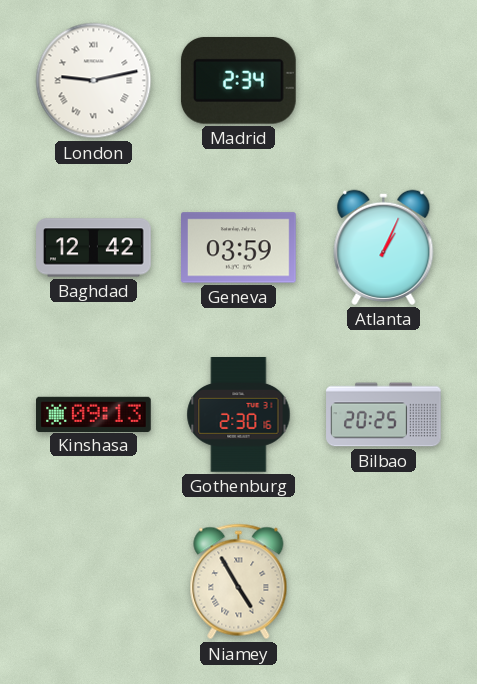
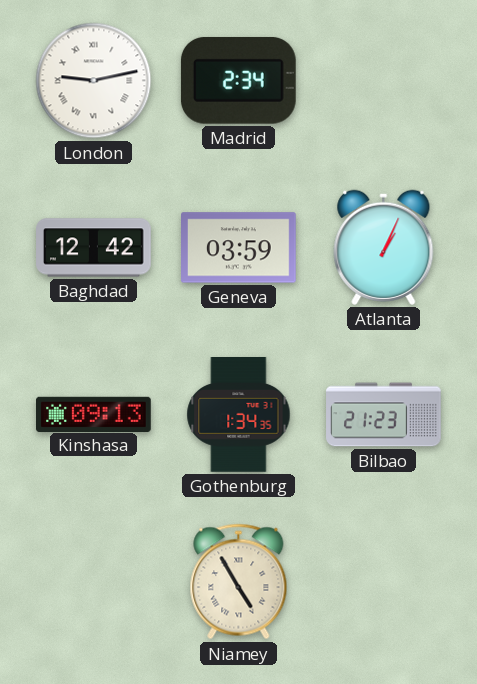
Gothenburg: 2:30 -> 1:34 (239, 415)
Bilbao: 20:25 -> 21:23 (384, 415)
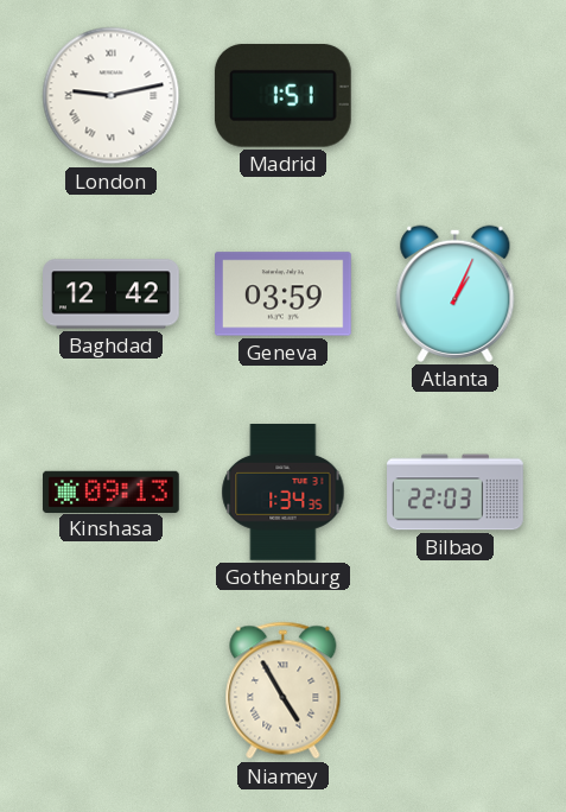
Madrid: 2:34 -> 1:51 (282, 95)
Bilbao: 21:23 -> 22:03 (456, 493)
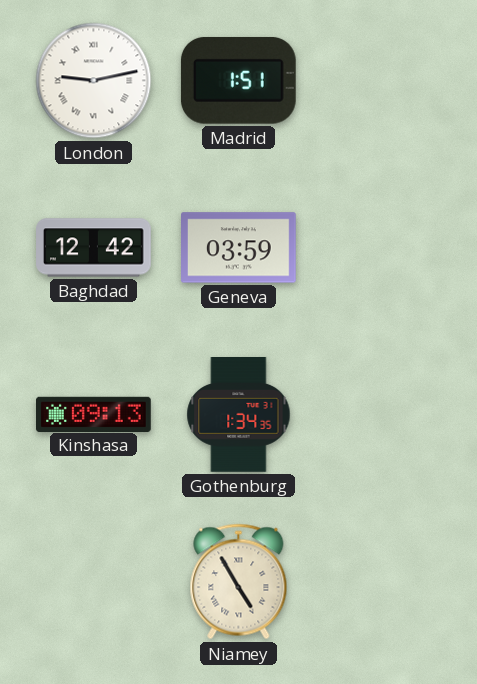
Atlanta: 1:04 -> none (456, 293)
Bilbao: 22:03 -> none (456, 493)
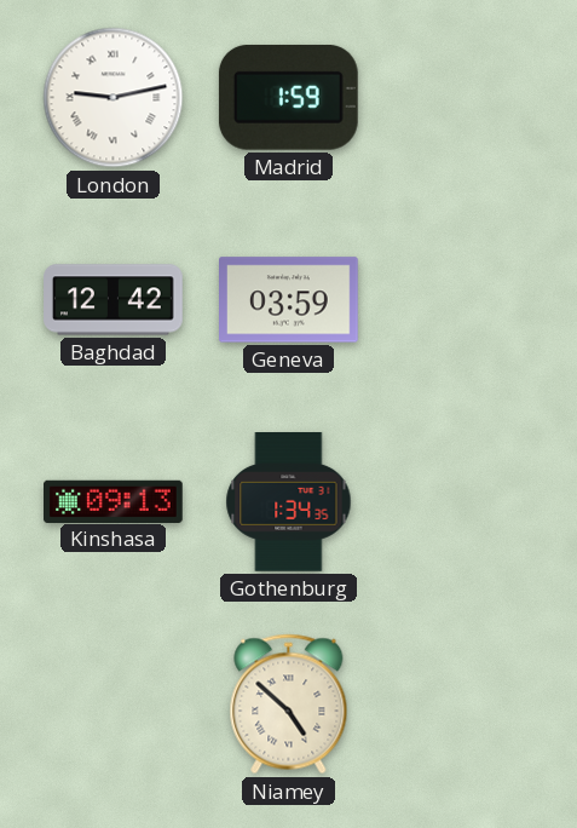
Madrid: 1:51 -> 1:59 (288, 97)
Niamey: 4:55 -> 4:52 (289, 705)
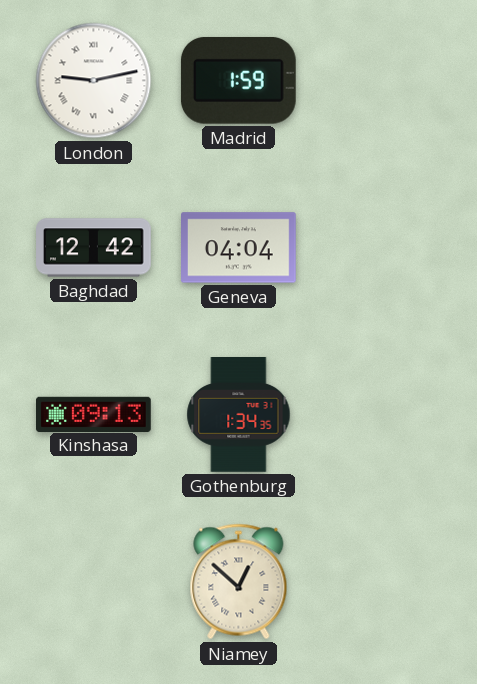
Geneva: 03:59 -> 04:04 (239, 248)
Niamey: 4:52 -> 12:52 (239, 582)
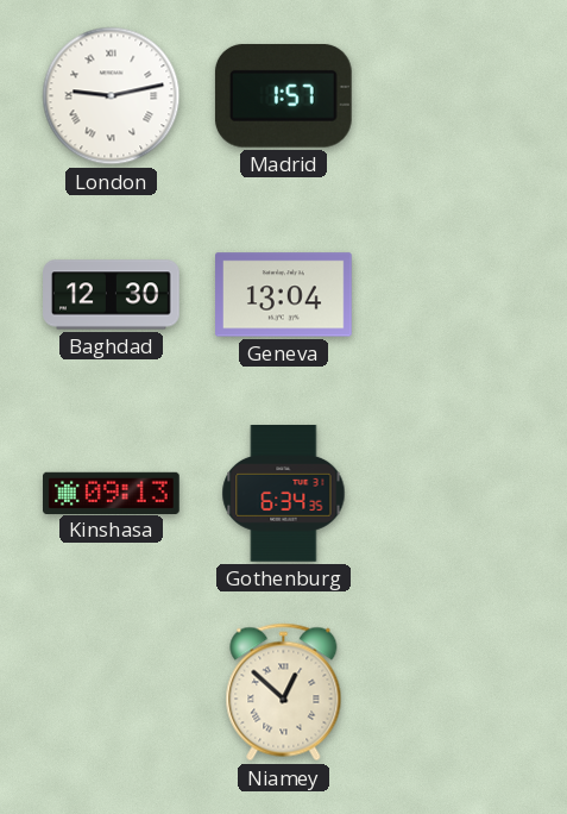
Madrid: 1:59 -> 1:57 (283, 95)
Baghdad: 12:42 -> 12:30 (112, 295)
Geneva: 04:04 -> 13:04 (284, 295)
Gothenburg: 1:34 -> 6:34 (284, 494)
